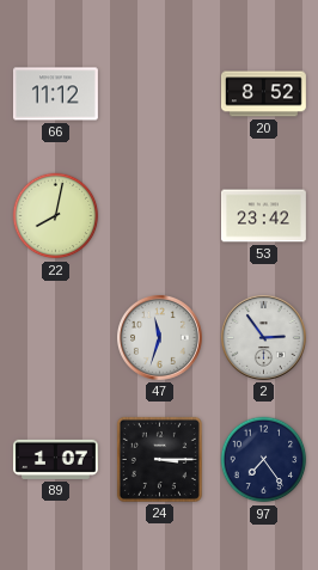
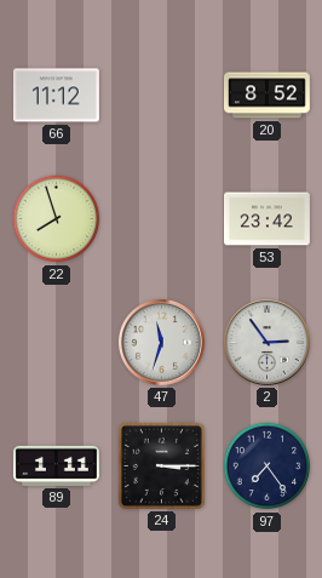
22: 8:02 -> 7:57 (57, 219)
89: 1:07 -> 1:11 (56, 465)
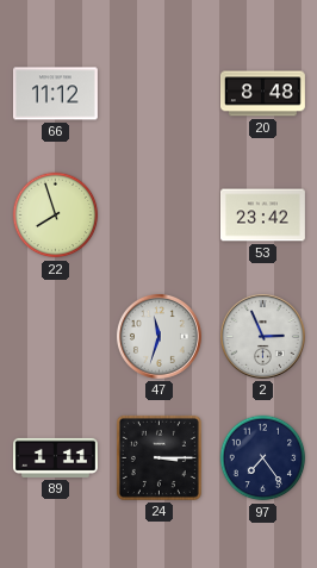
20: 8:52 -> 8:48 (262, 94)
2: 2:54 -> 2:56 (262, 336)
